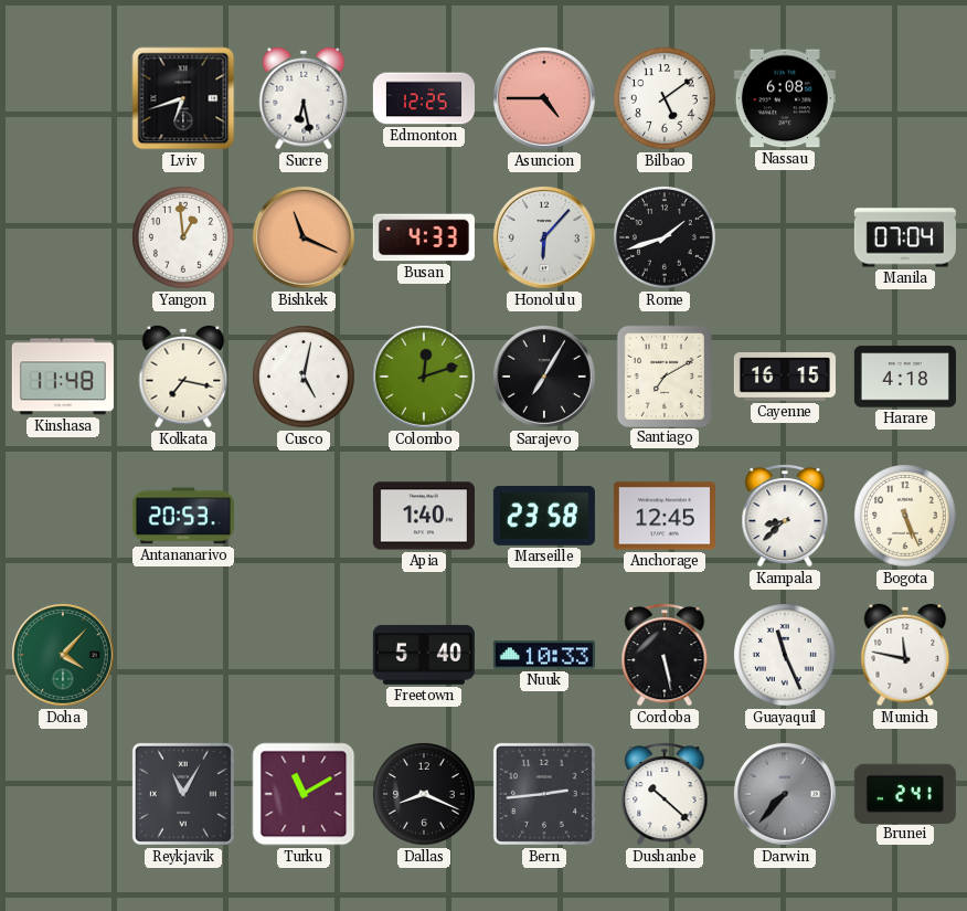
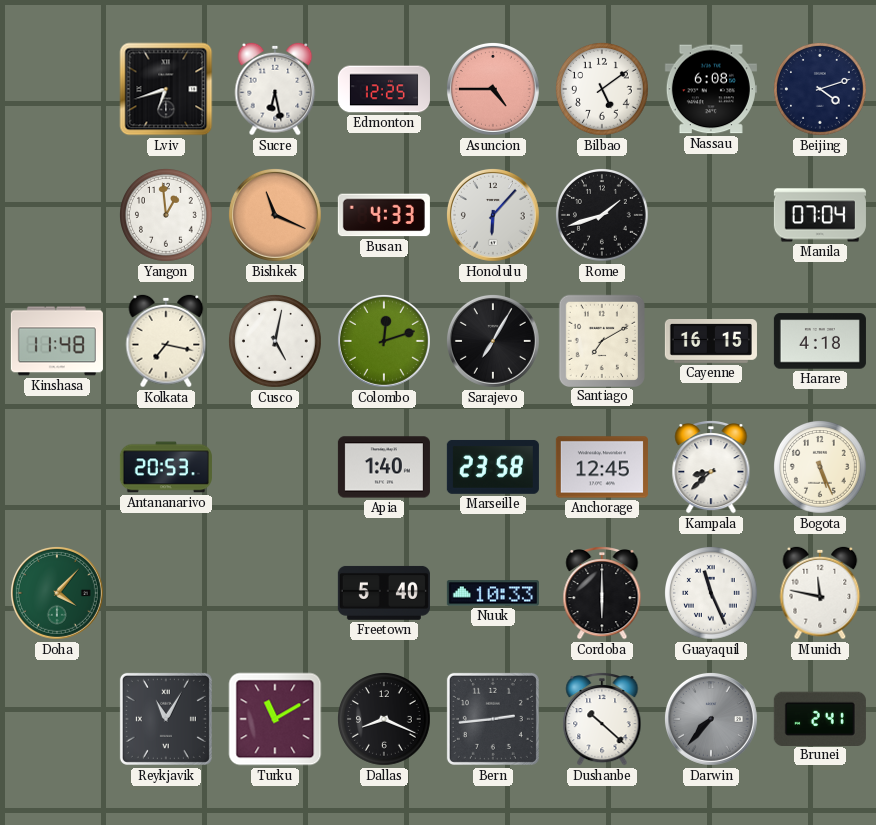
Beijing: none -> 4:12 (821, 90)
Cordoba: 5:28 -> 6:00 (602, 594)
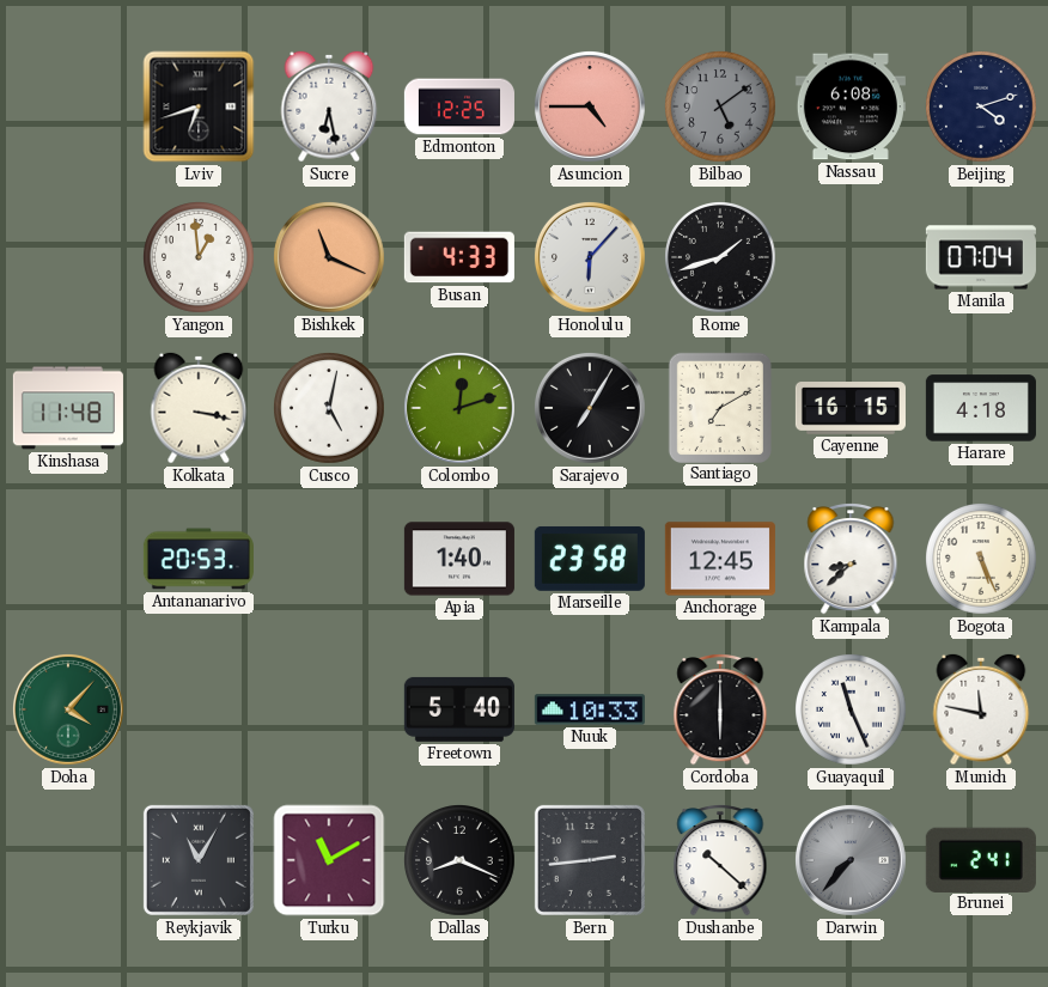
Bilbao dial: white -> grey (721, 108)
Kolkata: 7:17 -> 3:17 (199, 408)
